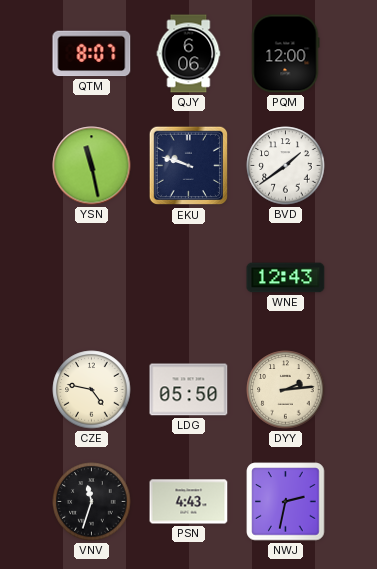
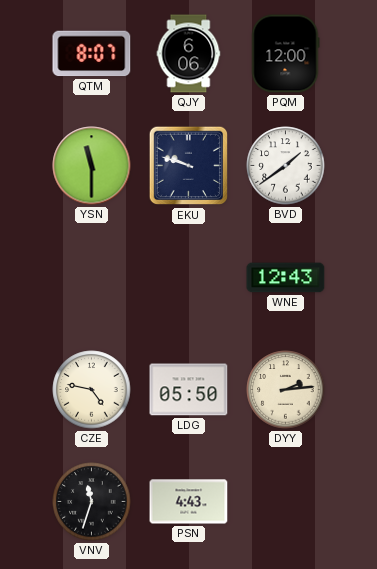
YSN: 11:28 -> 11:30 (92, 166)
NWJ: 2:32 -> none (286, 502)
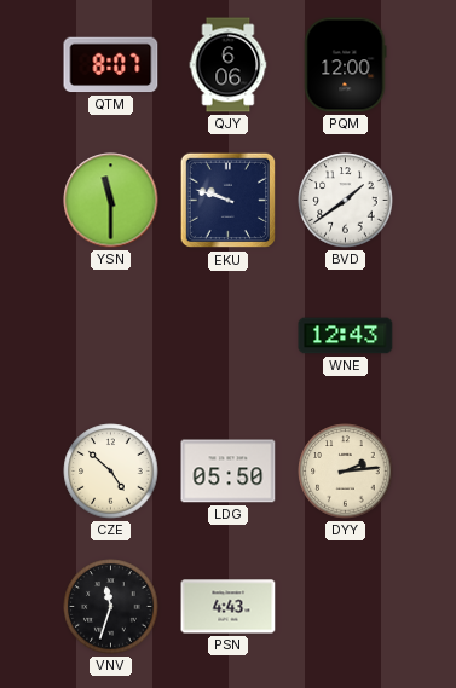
CZE: 4:47 -> 4:52 (111, 472)
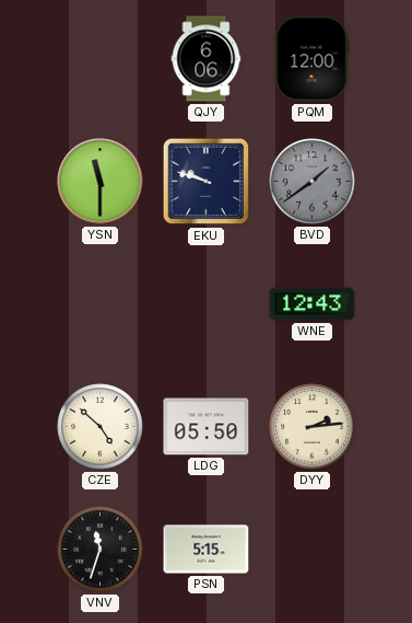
QTM: 8:07 -> none (111, 65)
BVD dial: white -> grey (313, 182)
PSN: 4:43 -> 5:15 (207, 550)
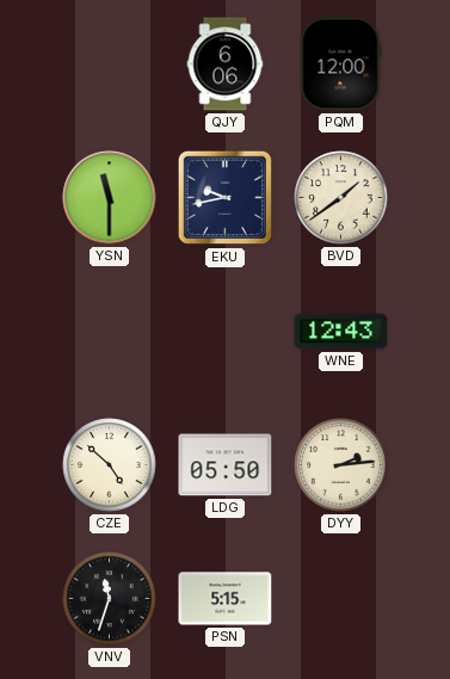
EKU: 9:48 -> 9:43 (226, 198)
BVD dial: grey -> cream (341, 198)
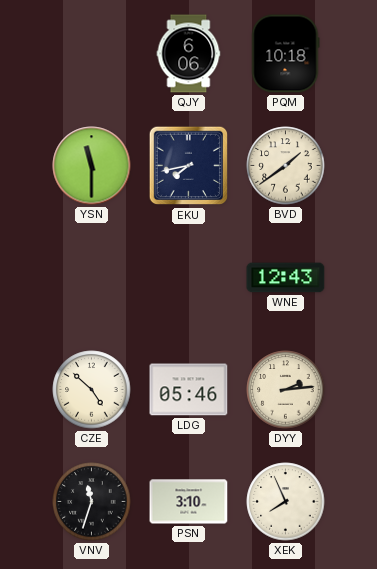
PQM: 12:00 -> 10:18 (285, 54)
EKU: 9:43 -> 7:43 (189, 166)
LDG: 05:50 -> 05:46 (189, 390)
PSN: 5:15 -> 3:10 (189, 502)
XEK: none -> 7:56 (286, 502)
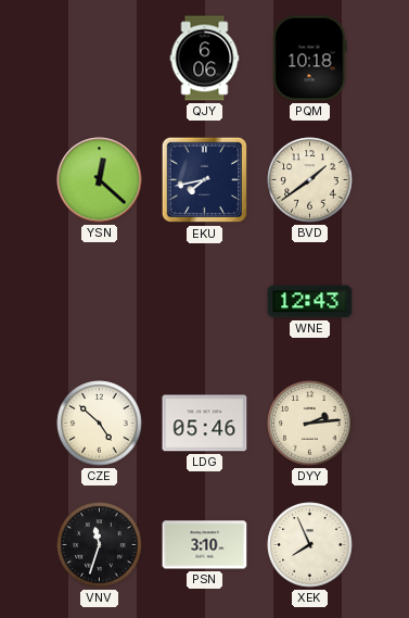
YSN: 11:30 -> 12:22 (100, 180)
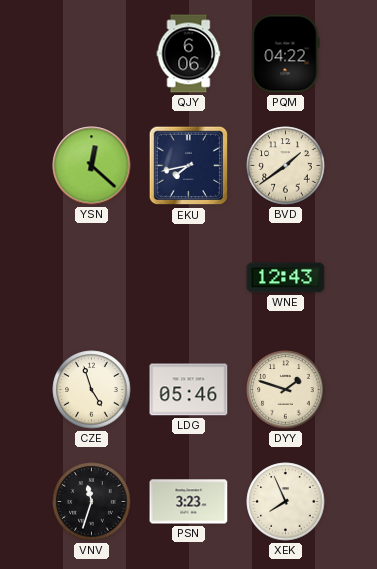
PQM: 10:18 -> 04:22 (285, 54)
CZE: 4:52 -> 4:57 (92, 390)
DYY: 2:14 -> 1:48 (286, 390)
PSN: 3:10 -> 3:23 (189, 502)
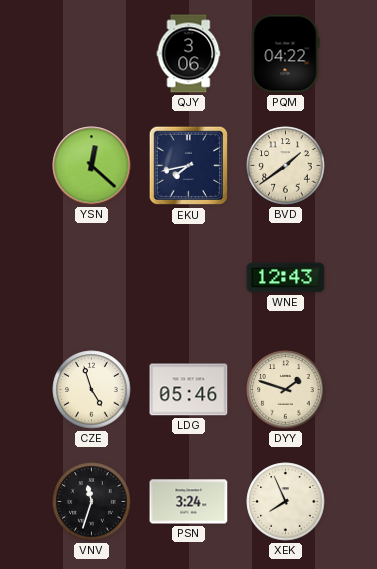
QJY: 6:06 -> 3:06 (189, 54)
PSN: 3:23 -> 3:24 (189, 502)
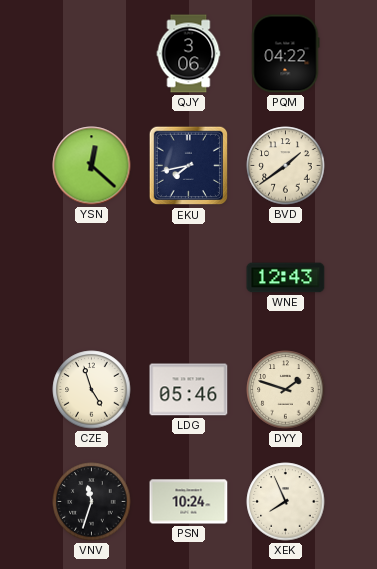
PSN: 3:24 -> 10:24 (189, 502)
